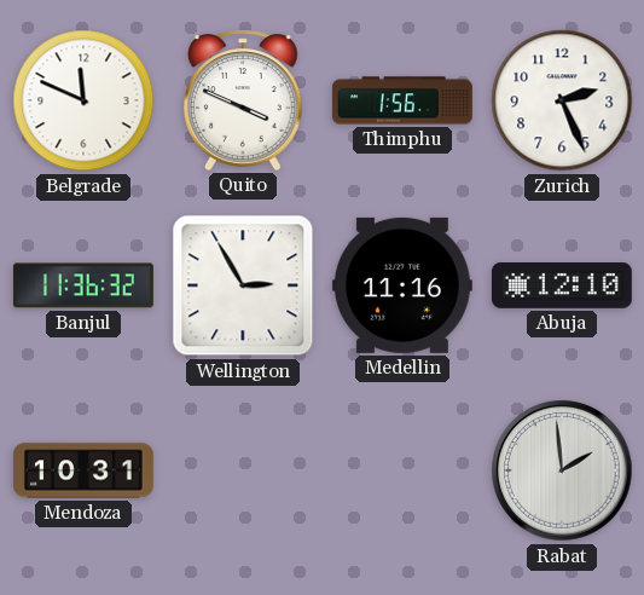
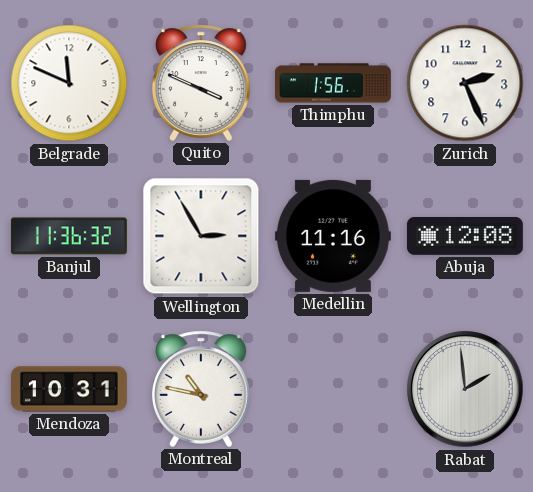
Abuja: 12:10 -> 12:08 (465, 237)
Montreal: none -> 10:47 (202, 389)
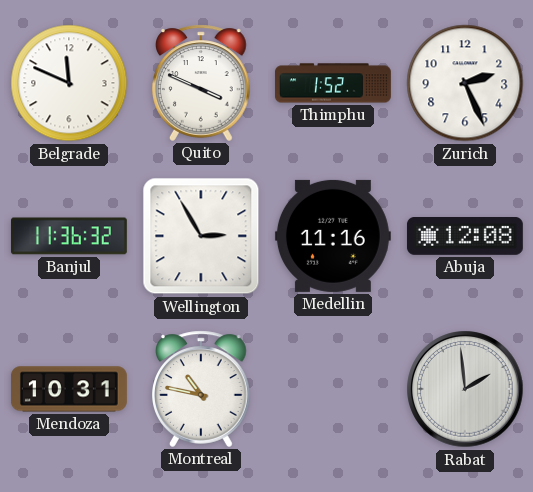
Thimphu: 1:56 -> 1:52 (333, 83)
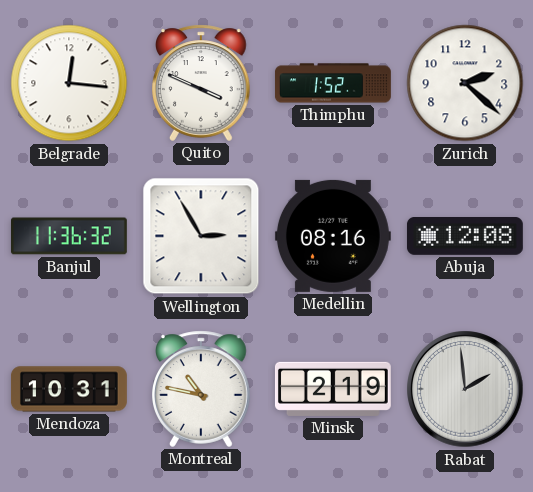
Belgrade: 11:49 -> 12:16 (69, 83)
Zurich: 2:26 -> 2:22 (465, 83)
Medellin: 11:16 -> 08:16 (333, 236)
Minsk: none -> 2:19 (333, 389)
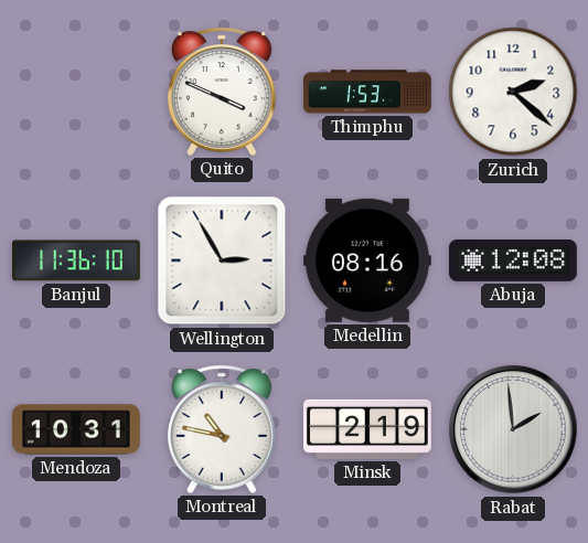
Belgrade: 12:16 -> none (69, 83)
Thimphu: 1:52 -> 1:53 (367, 92)
Banjul: 11:36:32 -> 11:36:10 (76, 260)
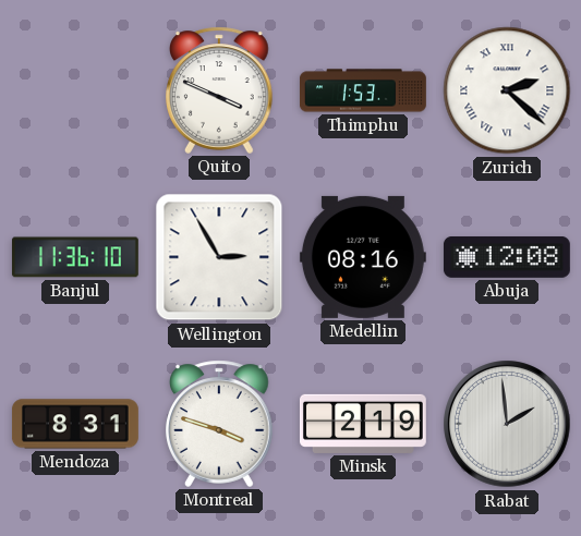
Zurich numerals: Arabic -> Roman (507, 90)
Mendoza: 10:31 -> 8:31 (75, 424)
Montreal: 10:47 -> 3:48 (220, 424)
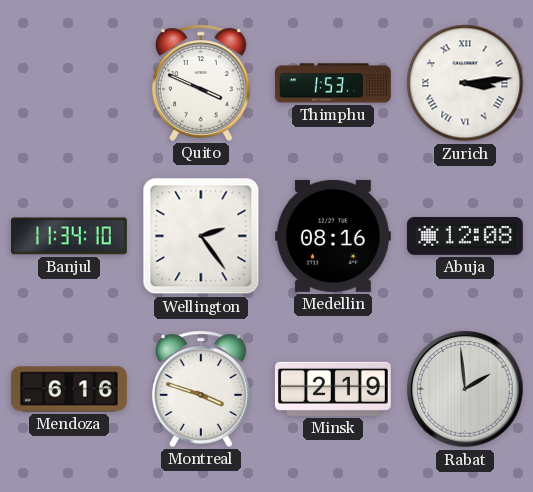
Zurich: 2:22 -> 3:14 (465, 83)
Banjul: 11:36 -> 11:34 (69, 236)
Wellington: 2:55 -> 2:24 (201, 236)
Mendoza: 8:31 -> 6:16 (69, 389)
